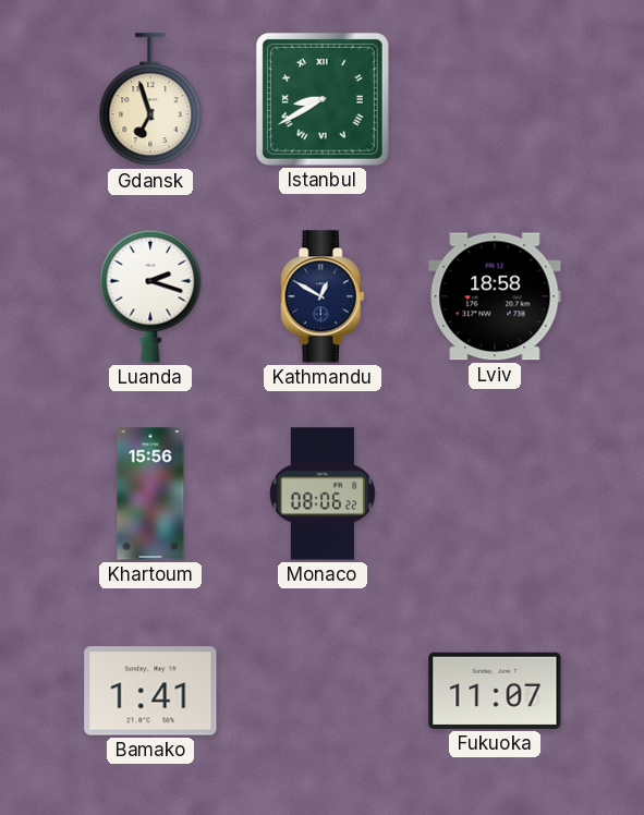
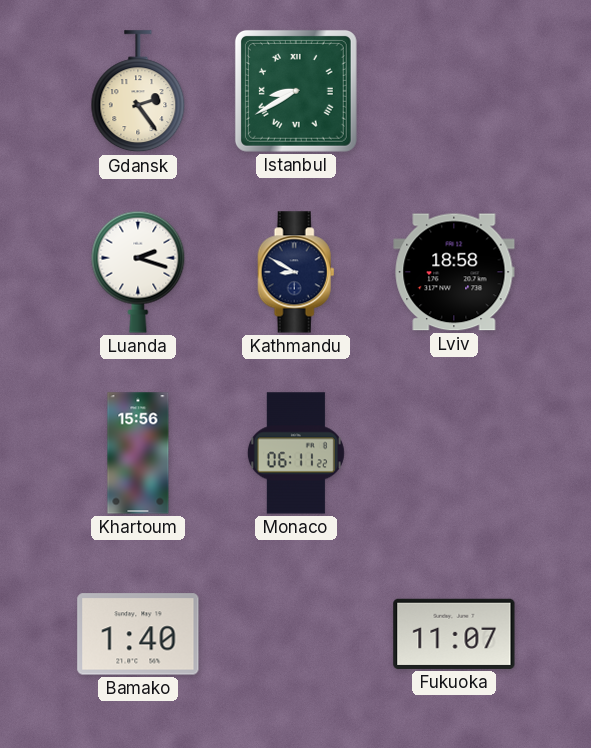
Gdansk: 6:57 -> 2:24 (138, 92)
Kathmandu: 12:50 -> 8:50 (296, 272)
Monaco: 08:06 -> 06:11 (296, 453)
Bamako: 1:41 -> 1:40 (138, 634)
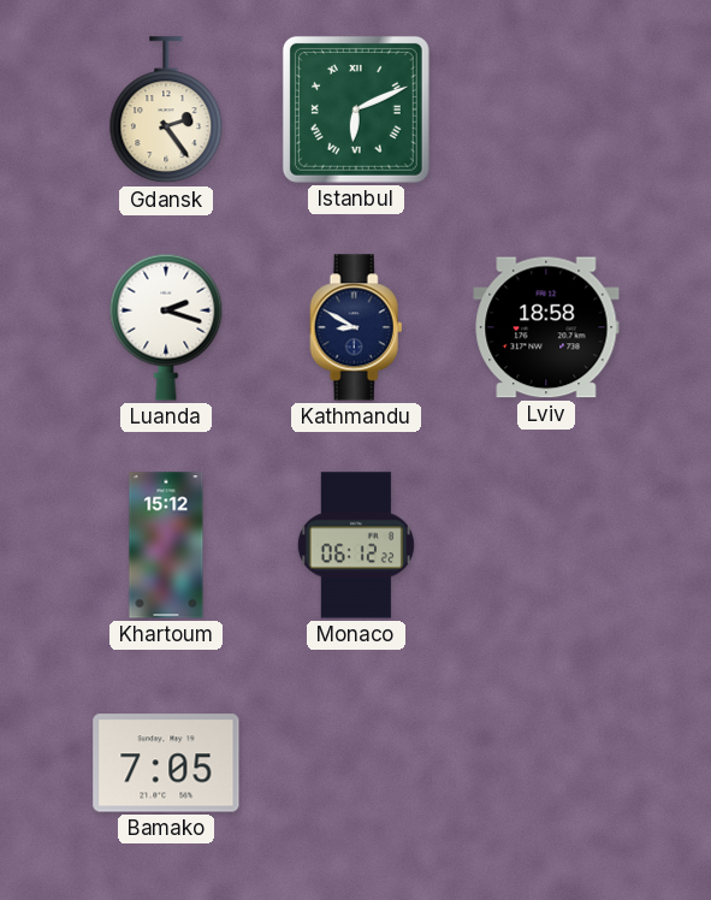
Istanbul: 8:40 -> 6:11 (356, 109)
Khartoum: 15:56 -> 15:12 (166, 545)
Monaco: 06:11 -> 06:12 (356, 545)
Bamako: 1:40 -> 7:05 (166, 763)
Fukuoka: 11:07 -> none (454, 634)
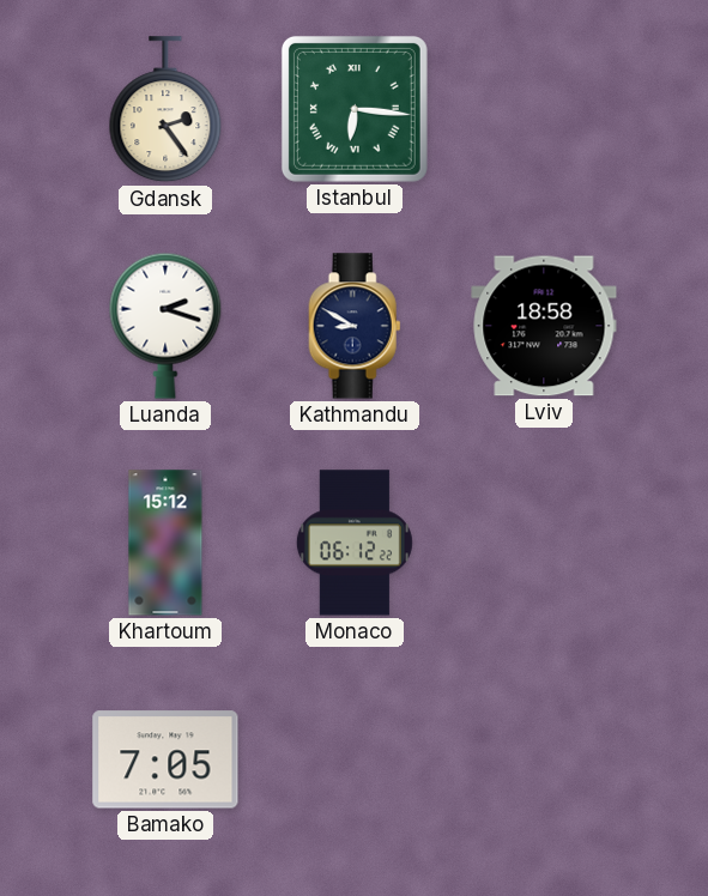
Istanbul: 6:11 -> 6:16 (355, 109)
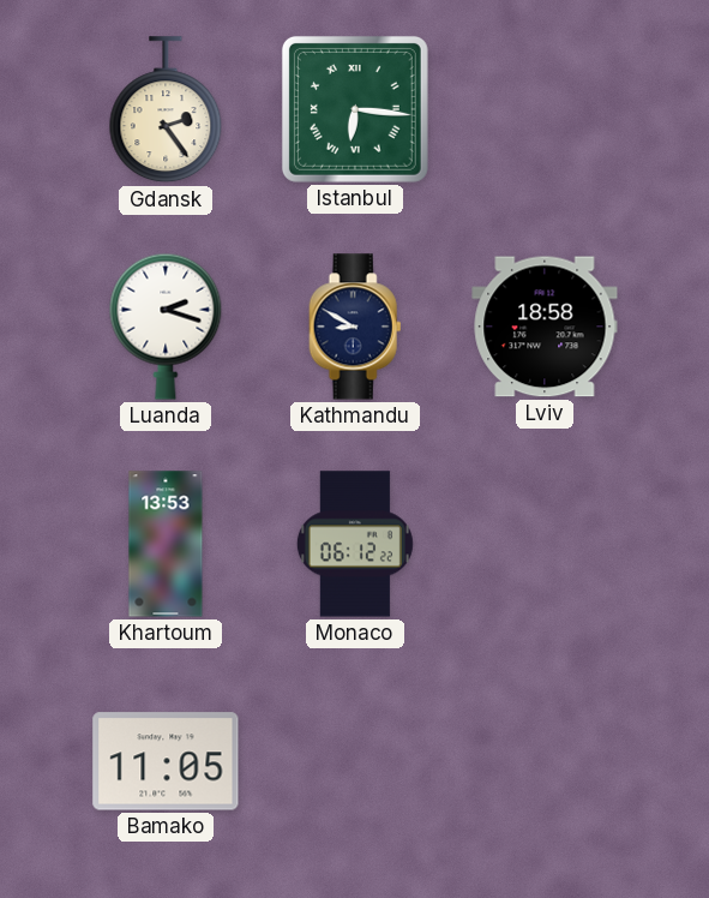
Khartoum: 15:12 -> 13:53 (166, 544)
Bamako: 7:05 -> 11:05 (166, 761)
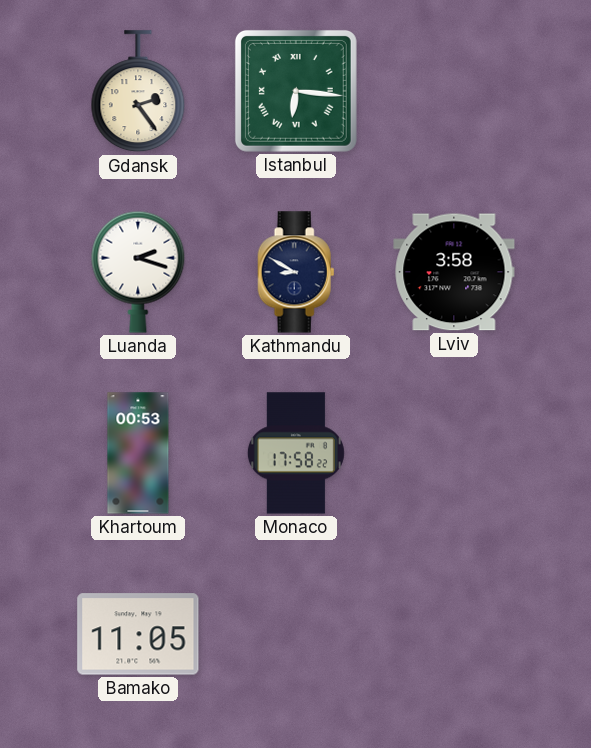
Lviv: 18:58 -> 3:58 (454, 272)
Khartoum: 13:53 -> 00:53 (138, 453)
Monaco: 06:12 -> 17:58 (296, 453)
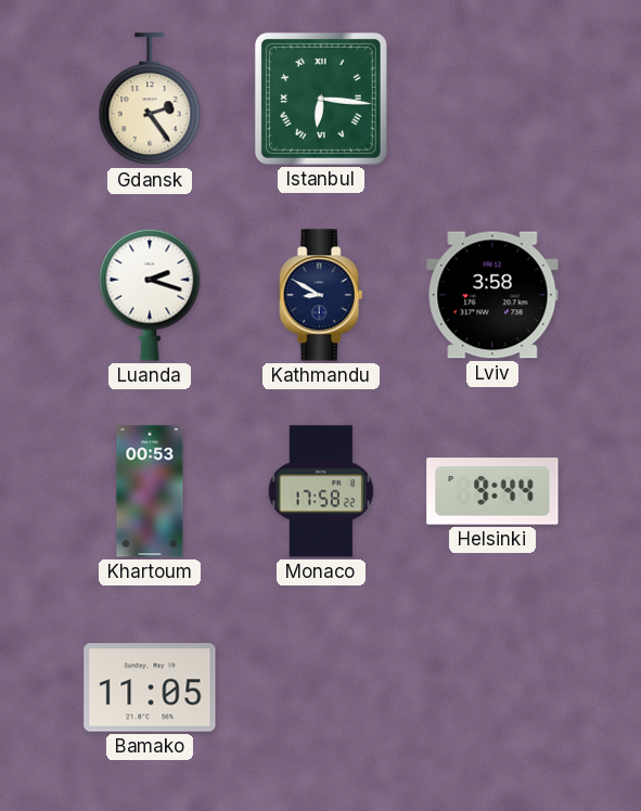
Helsinki: none -> 9:44 (492, 491)
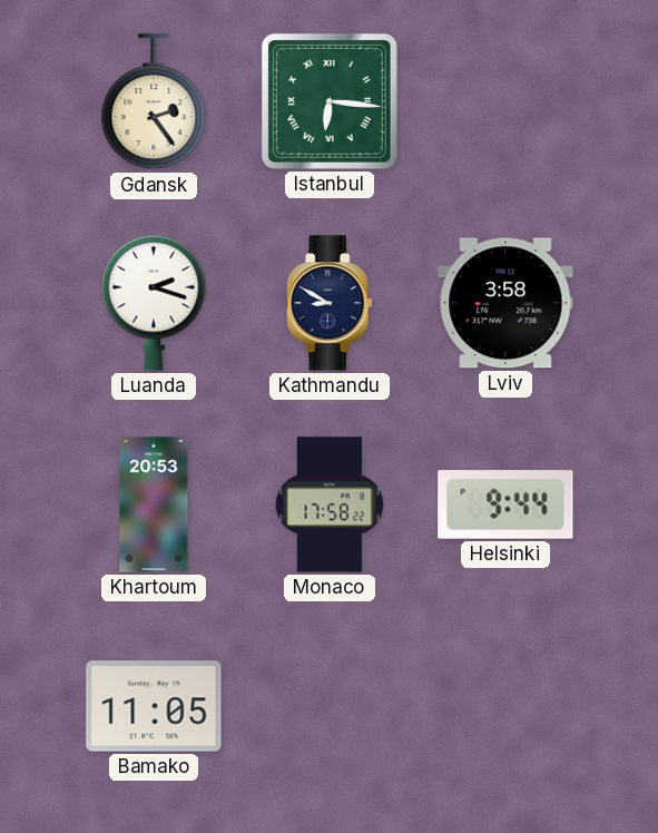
Khartoum: 00:53 -> 20:53 (154, 504)
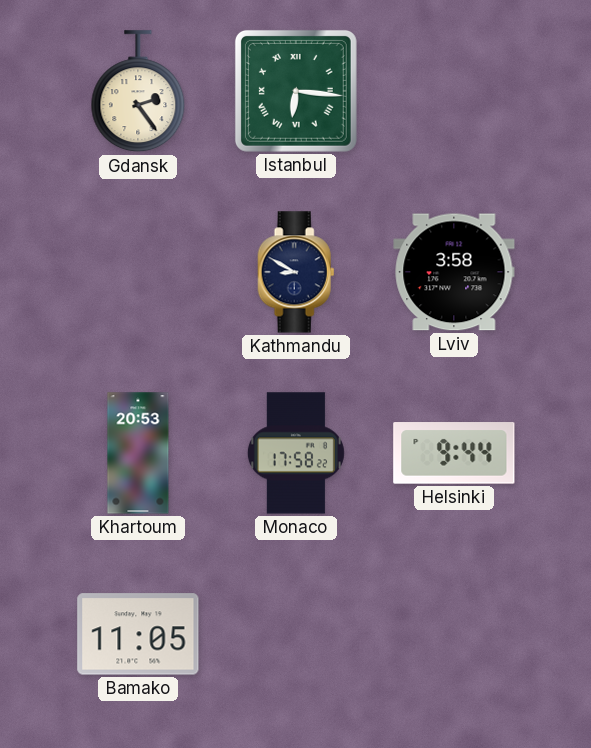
Luanda: 2:18 -> none (154, 303)
